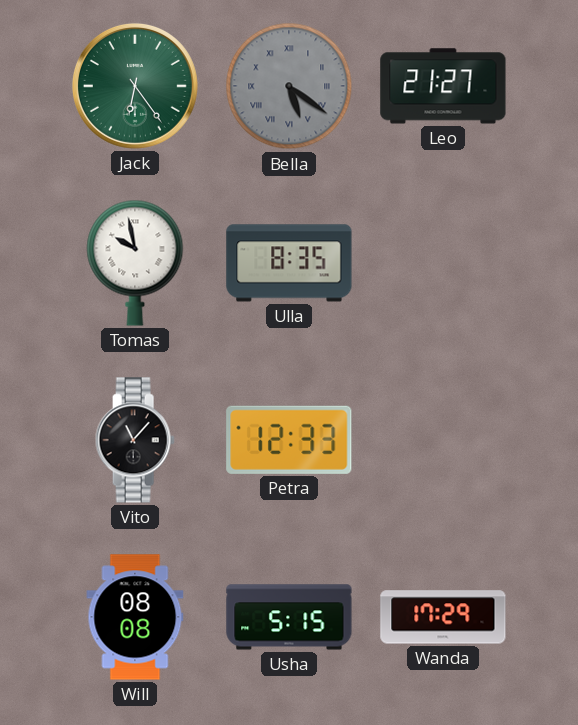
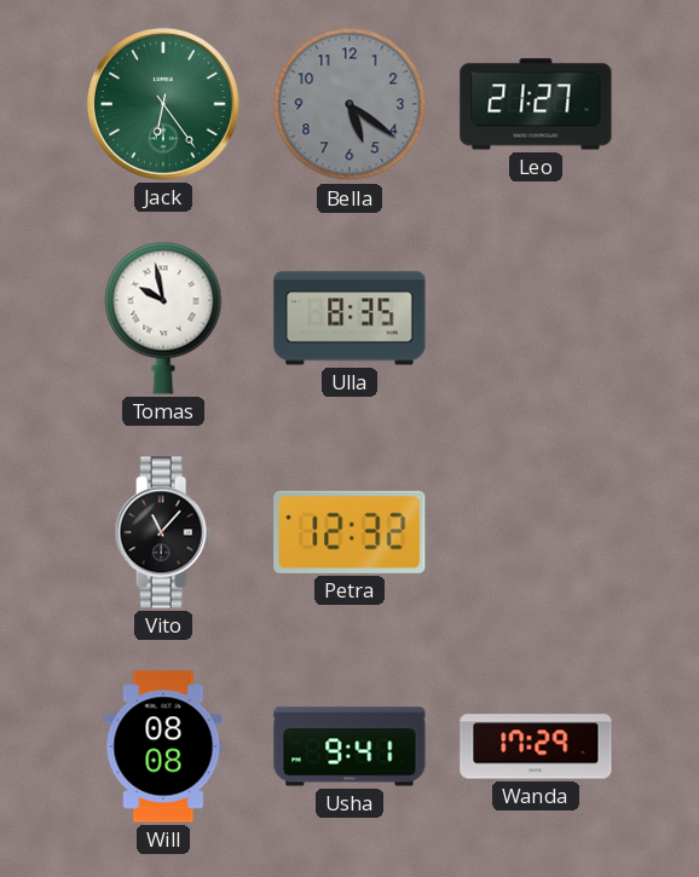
Bella numerals: Roman -> Arabic (349, 104)
Petra: 12:33 -> 12:32 (349, 532)
Usha: 5:15 -> 9:41 (349, 746)
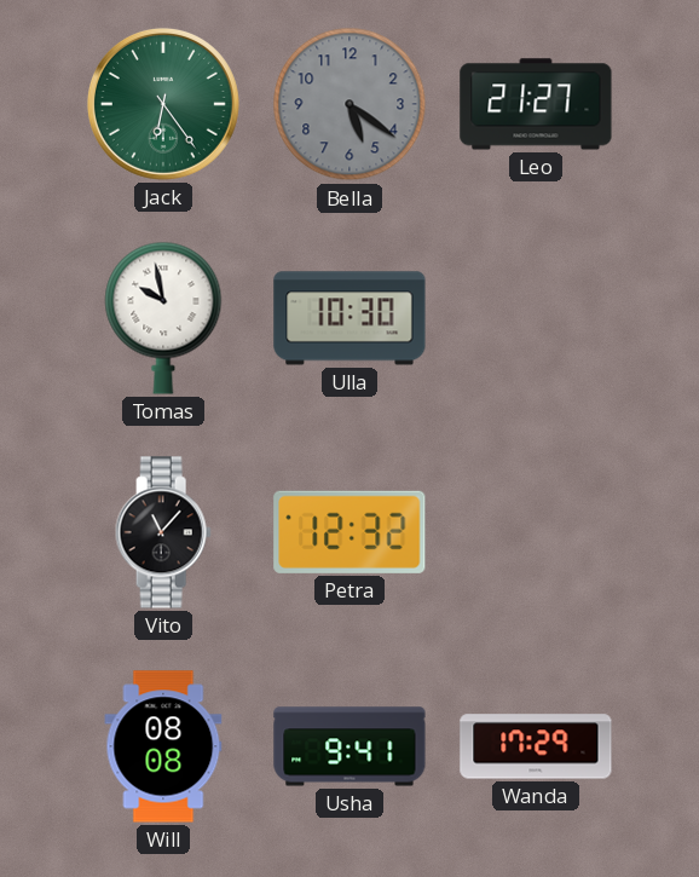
Ulla: 8:35 -> 10:30 (349, 318)
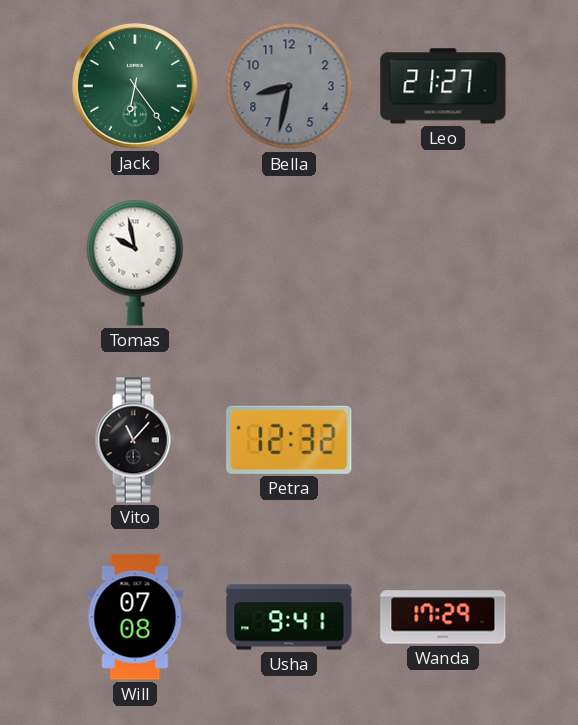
Bella: 5:21 -> 8:32 (289, 86)
Ulla: 10:30 -> none (349, 318)
Will: 08:08 -> 07:08 (135, 617)
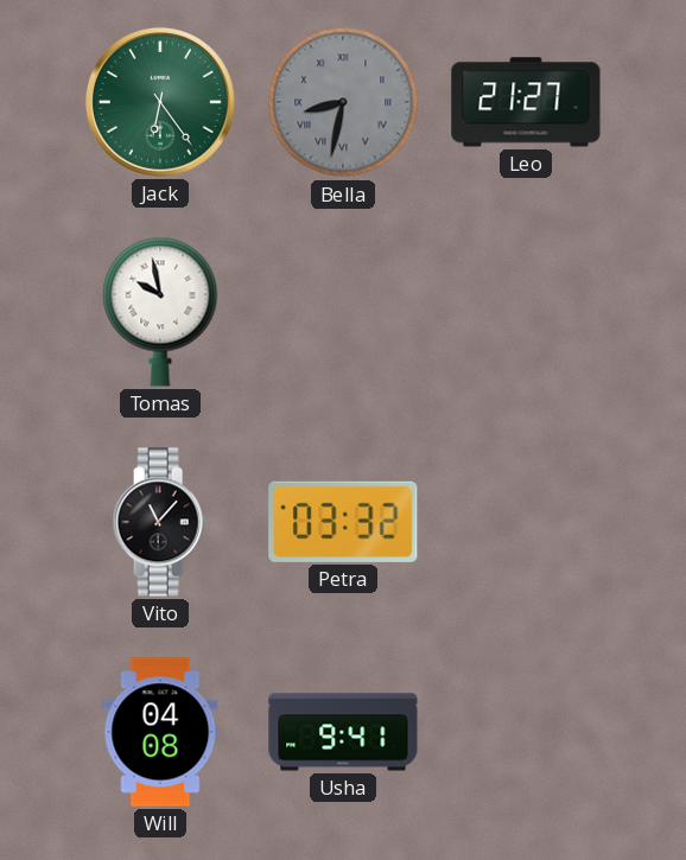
Bella numerals: Arabic -> Roman (343, 102)
Petra: 12:32 -> 03:32 (343, 522)
Will: 07:08 -> 04:08 (160, 732)
Wanda: 17:29 -> none (443, 617)
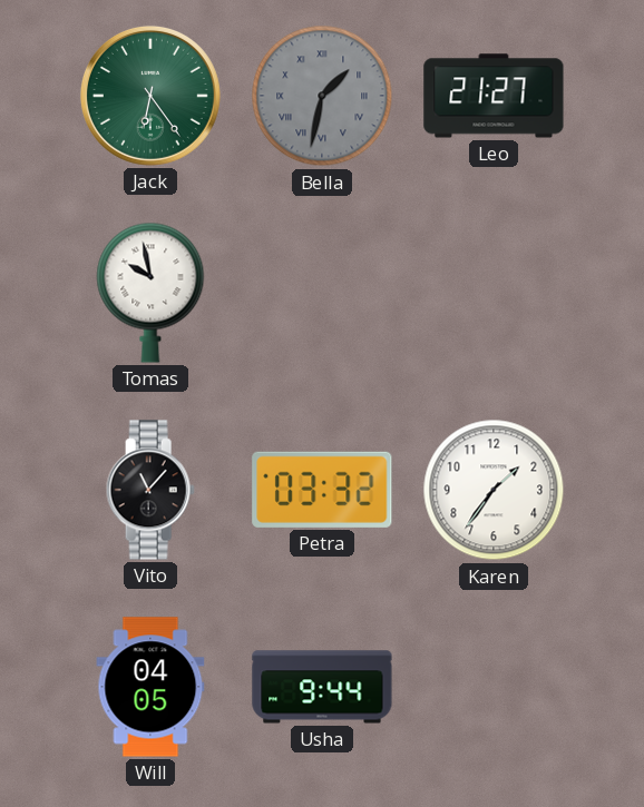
Bella: 8:32 -> 1:32 (322, 96)
Karen: none -> 1:36 (494, 490)
Will: 04:08 -> 04:05 (150, 687)
Usha: 9:41 -> 9:44 (322, 687)
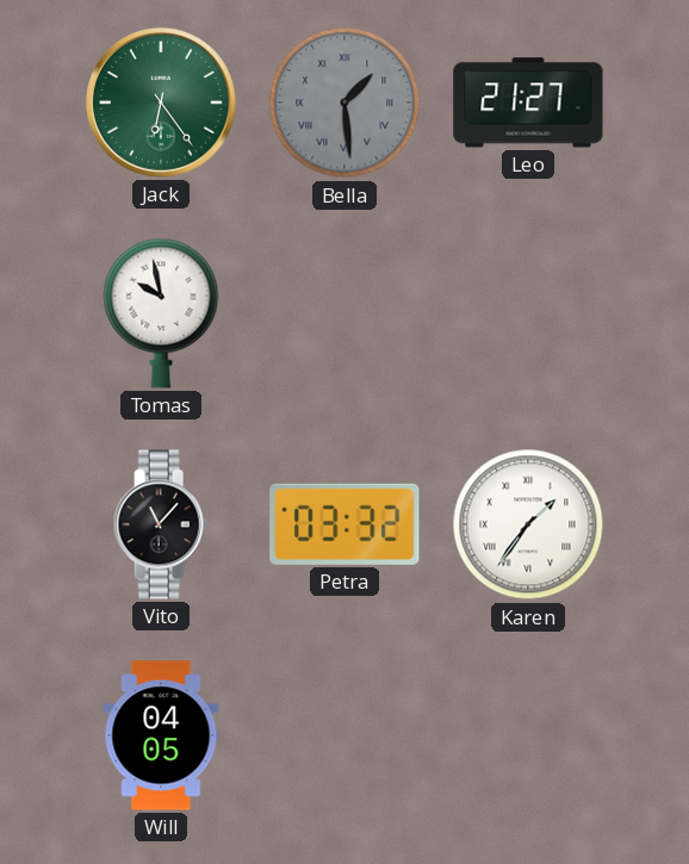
Bella: 1:32 -> 1:29 (344, 102)
Karen numerals: Arabic -> Roman (528, 524)
Usha: 9:44 -> none (322, 687)
